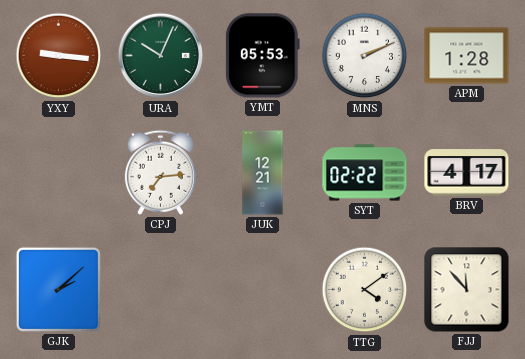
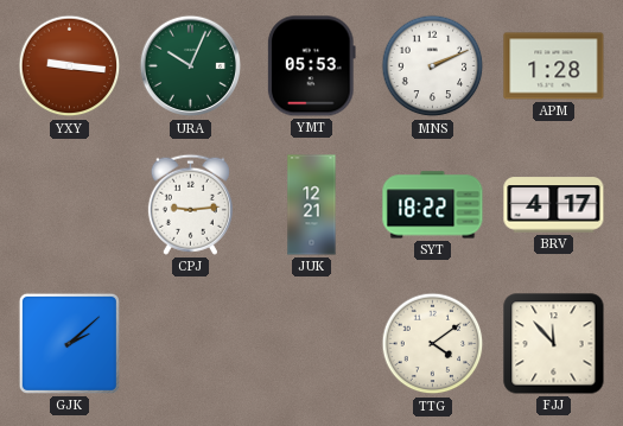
CPJ: 7:14 -> 9:14 (190, 204)
SYT: 02:22 -> 18:22 (433, 205)
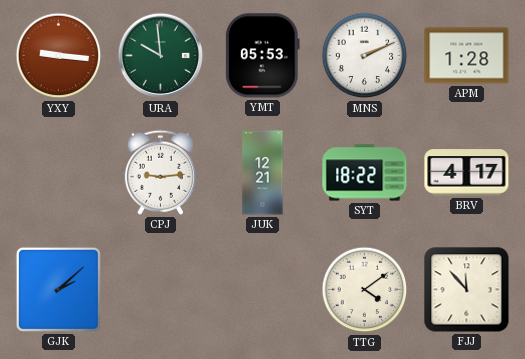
URA: 10:04 -> 9:59 (161, 56)
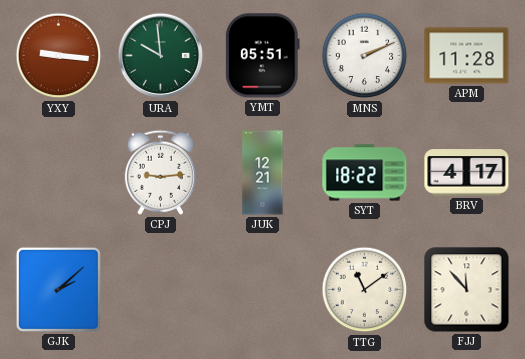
YMT: 05:53 -> 05:51 (262, 56)
APM: 1:28 -> 11:28 (467, 56)
TTG: 4:09 -> 11:09 (365, 290)
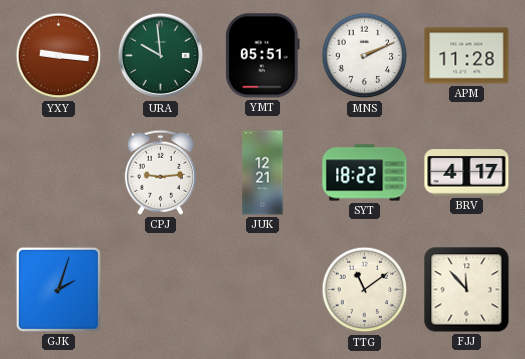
GJK: 2:08 -> 2:03 (58, 289)
